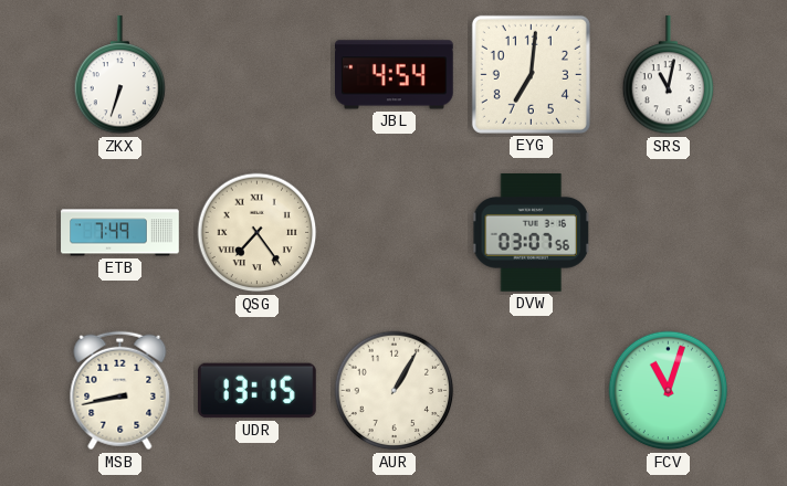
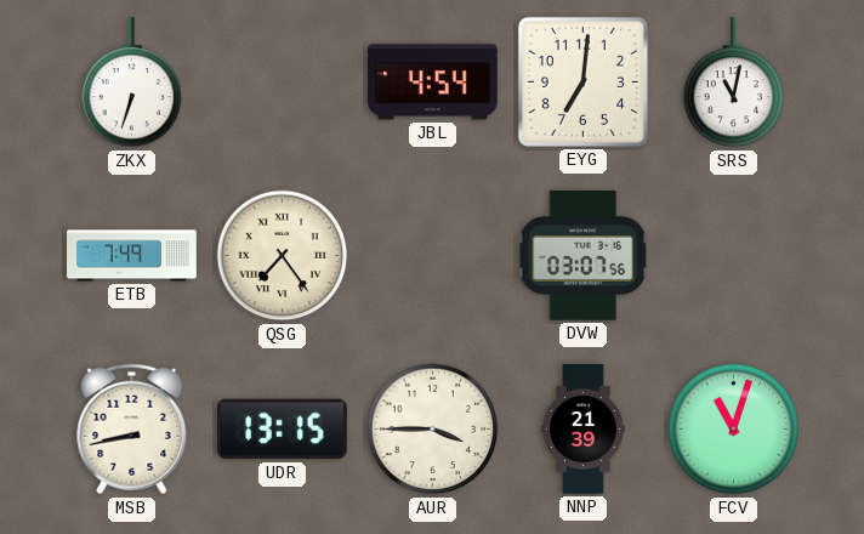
AUR: 1:05 -> 3:45 (433, 430)
NNP: none -> 21:39 (584, 430)
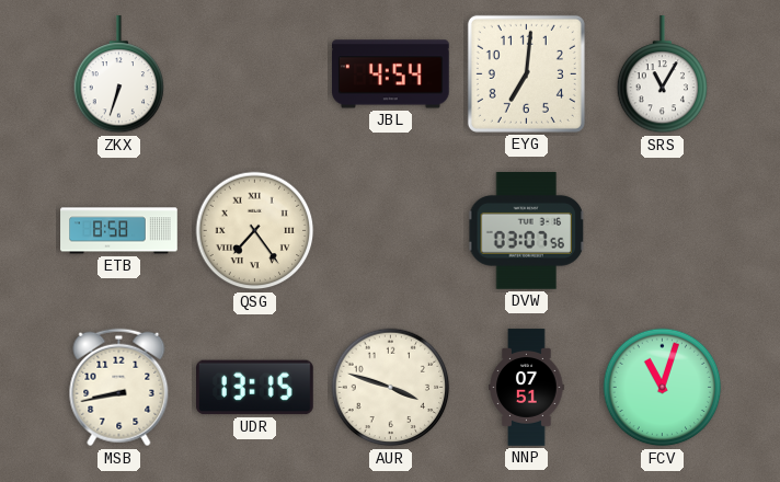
SRS: 11:02 -> 11:05 (663, 76)
ETB: 7:49 -> 8:58 (119, 231)
AUR: 3:45 -> 3:48 (391, 388)
NNP: 21:39 -> 07:51 (527, 388)
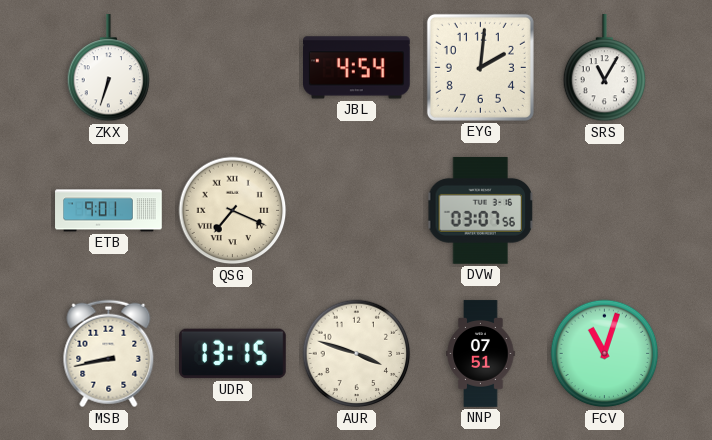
EYG: 7:01 -> 2:01 (480, 67)
ETB: 8:58 -> 9:01 (109, 211)
QSG: 7:24 -> 7:19 (233, 211)
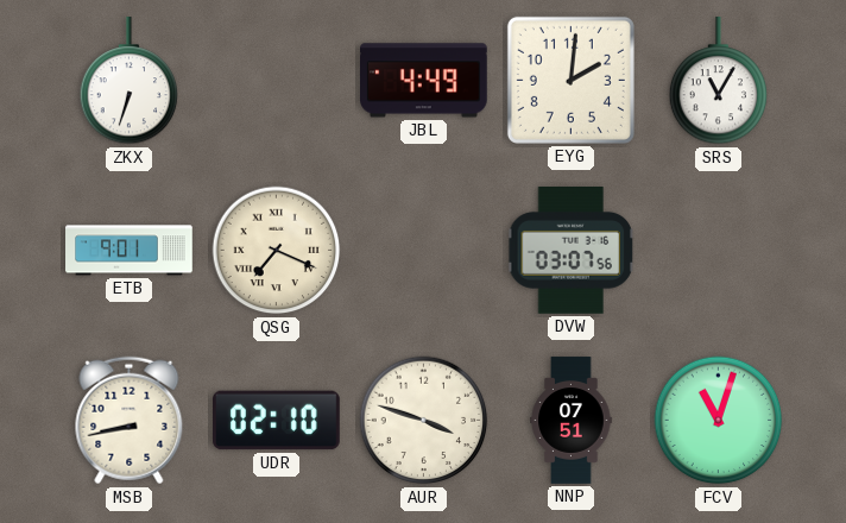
JBL: 4:54 -> 4:49 (424, 81)
UDR: 13:15 -> 02:10 (277, 421)
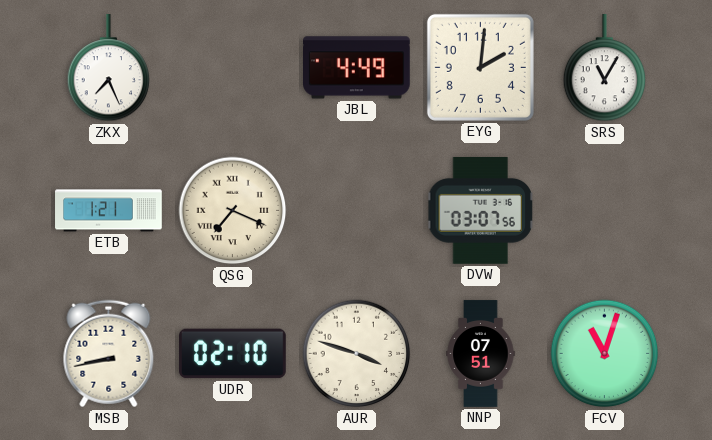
ZKX: 6:33 -> 7:26 (109, 69)
ETB: 9:01 -> 1:21 (109, 211)
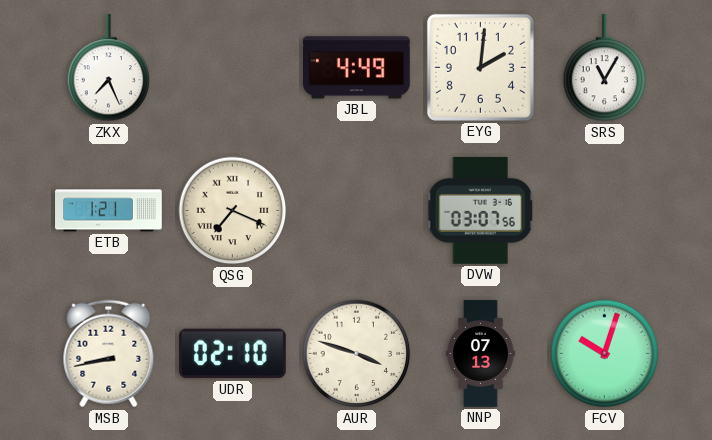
NNP: 07:51 -> 07:13 (481, 354)
FCV: 11:03 -> 10:03 (605, 354)
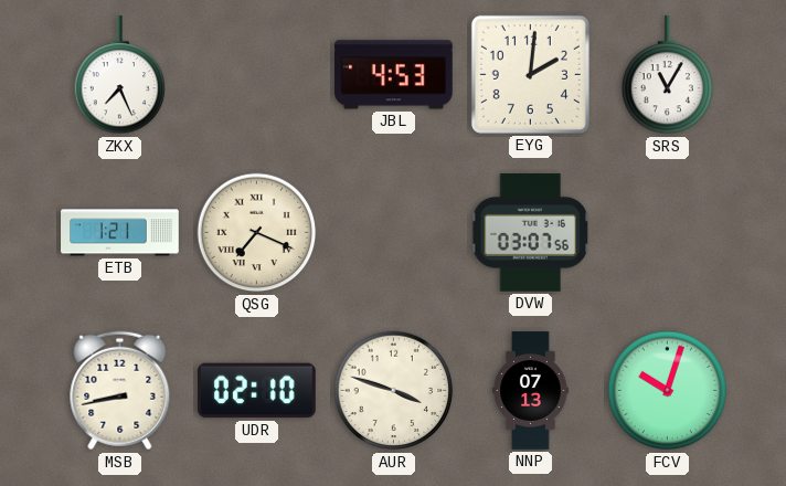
JBL: 4:49 -> 4:53 (394, 75)
